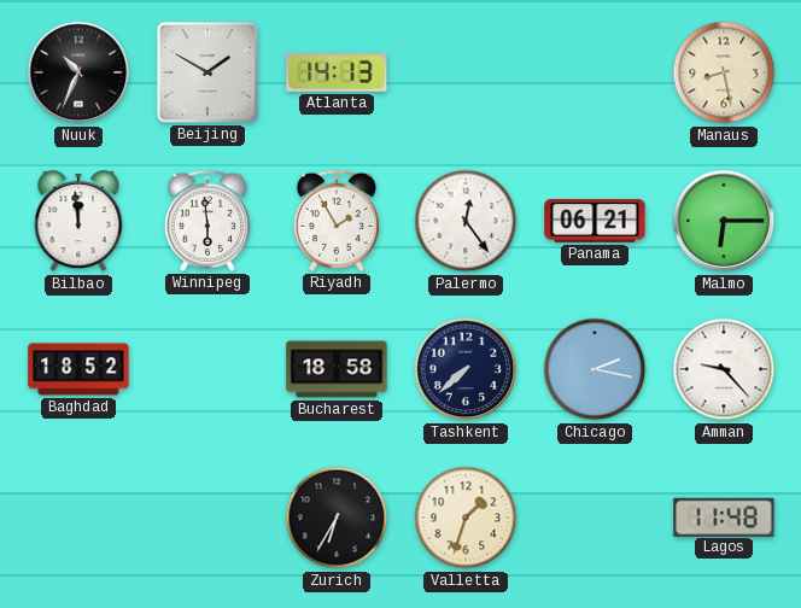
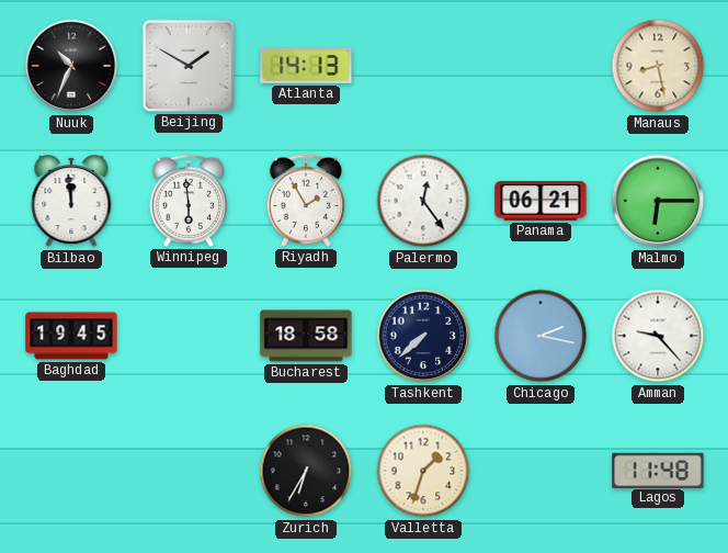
Baghdad: 18:52 -> 19:45 (71, 336)
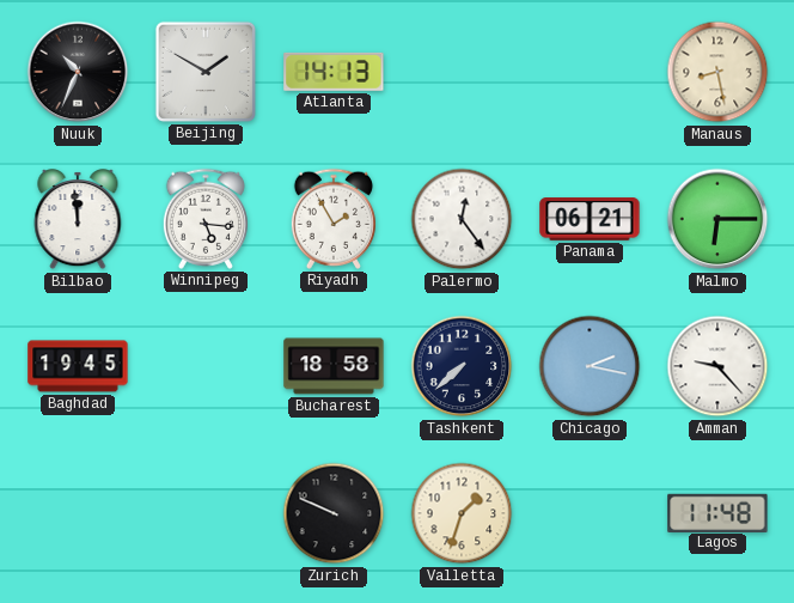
Winnipeg: 5:59 -> 5:16 (206, 219)
Zurich: 6:35 -> 9:49 (334, 513)
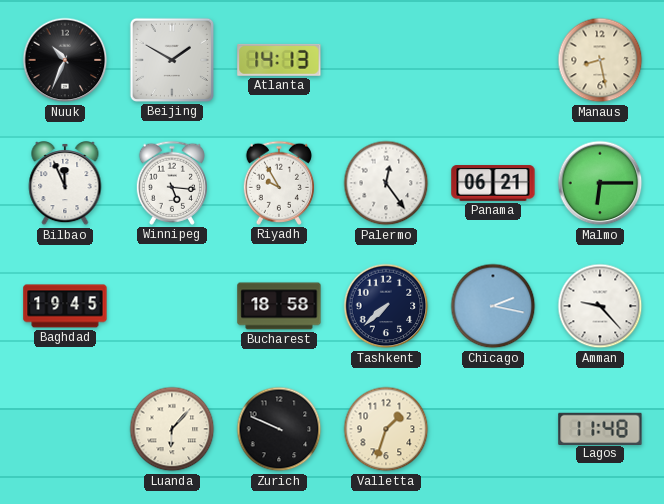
Bilbao: 11:59 -> 11:56 (65, 184)
Riyadh: 1:55 -> 9:55 (279, 183)
Luanda: none -> 6:07 (172, 429)
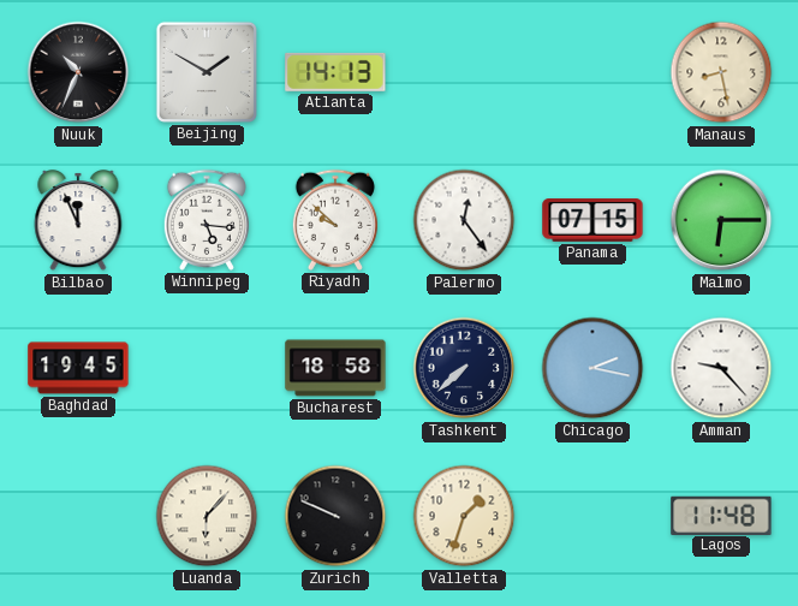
Riyadh: 9:55 -> 9:52 (335, 220)
Panama: 06:21 -> 07:15 (592, 220)
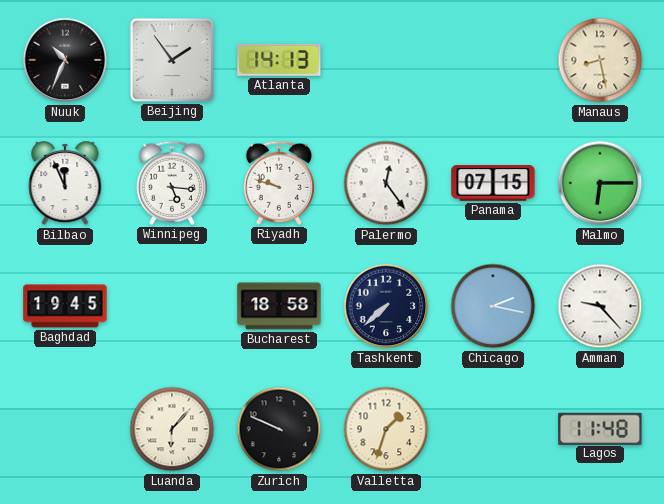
Beijing: 1:50 -> 1:54 (172, 60)
Riyadh: 9:52 -> 9:48 (279, 183)
